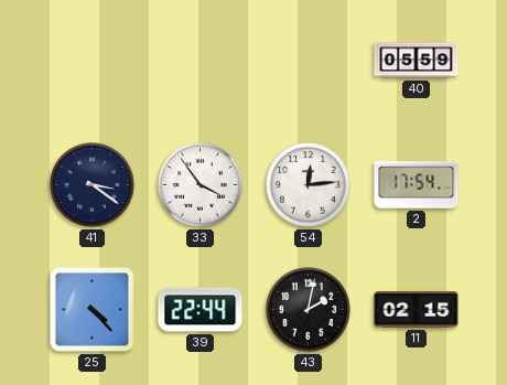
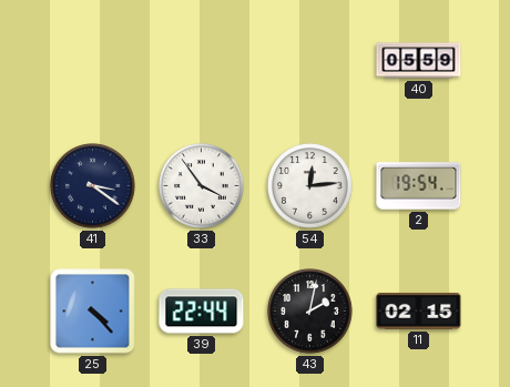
2: 17:54 -> 19:54 (419, 186)
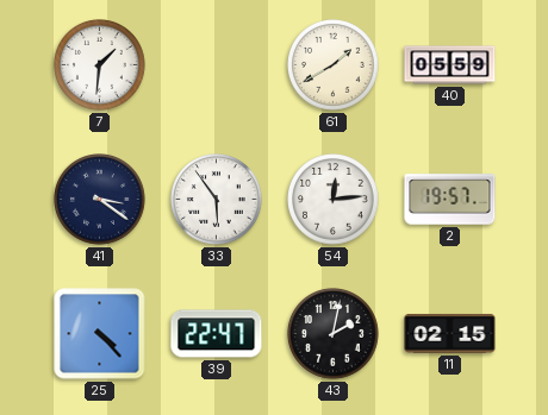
7: none -> 1:31 (100, 65)
61: none -> 1:40 (334, 65)
33: 3:54 -> 5:54 (217, 200)
2: 19:54 -> 19:57 (450, 200)
39: 22:44 -> 22:47 (217, 334)
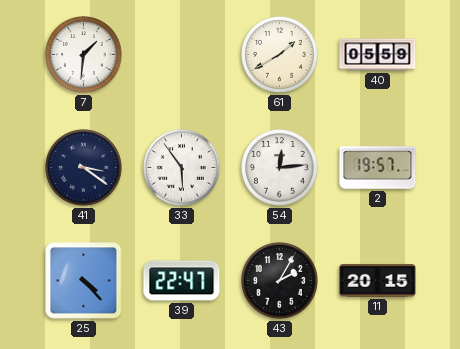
43: 2:02 -> 2:05 (280, 281)
11: 02:15 -> 20:15 (378, 280)
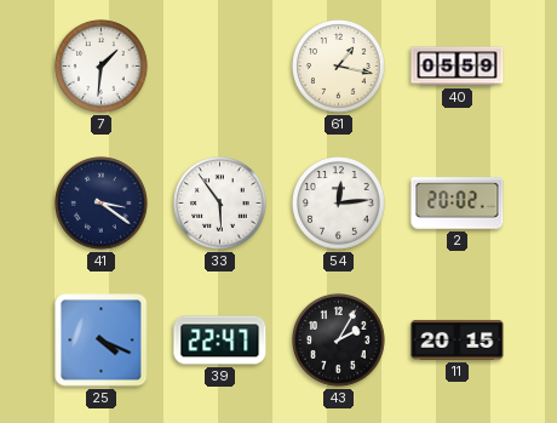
61: 1:40 -> 1:17 (339, 67)
2: 19:57 -> 20:02 (458, 204)
25: 4:23 -> 4:19 (102, 341)
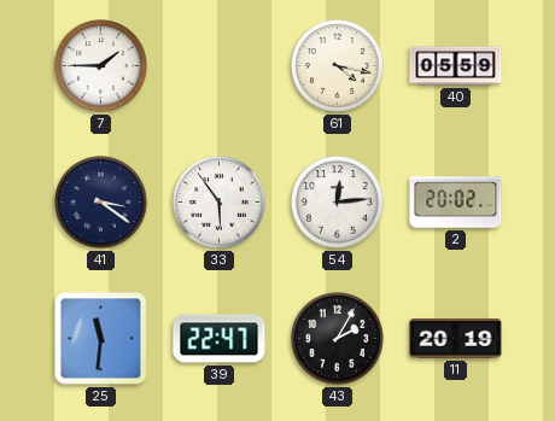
7: 1:31 -> 1:45 (101, 66)
61: 1:17 -> 4:17 (338, 66)
25: 4:19 -> 11:31 (101, 339)
11: 20:15 -> 20:19 (456, 338)
